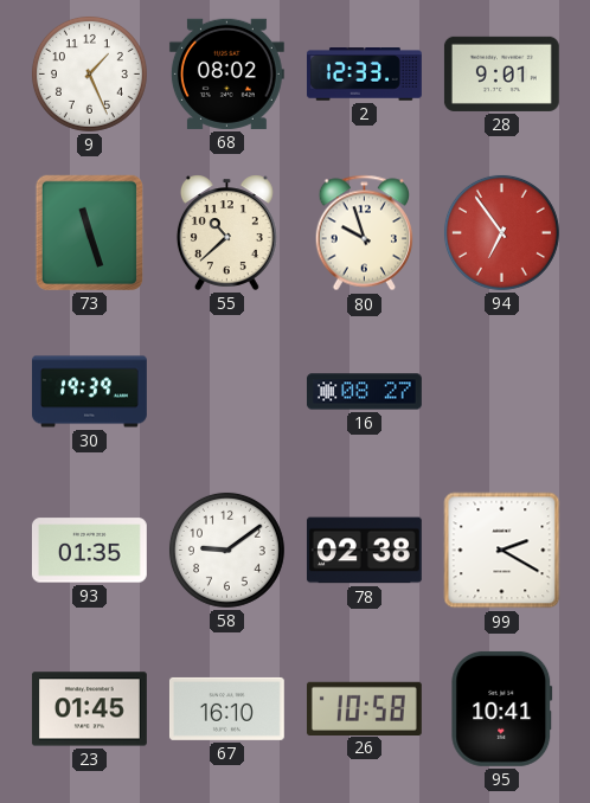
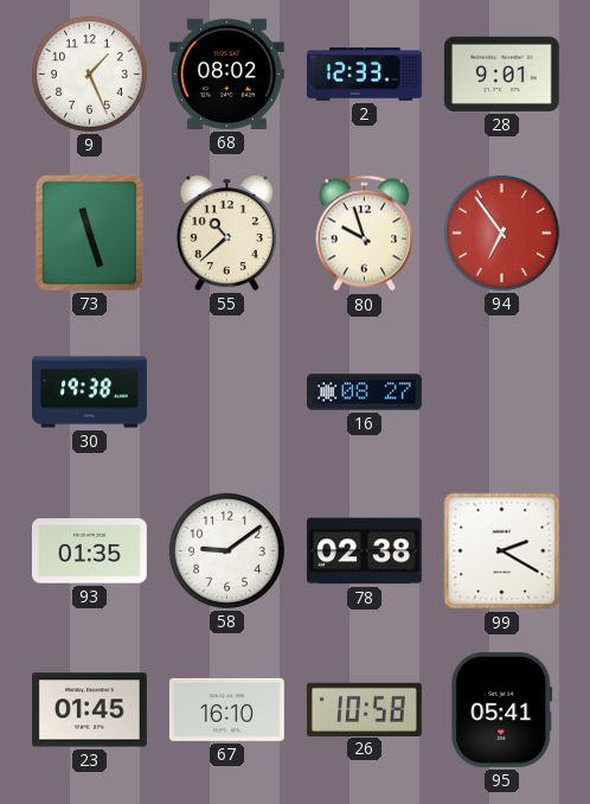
30: 19:39 -> 19:38 (90, 393)
95: 10:41 -> 05:41 (502, 709)
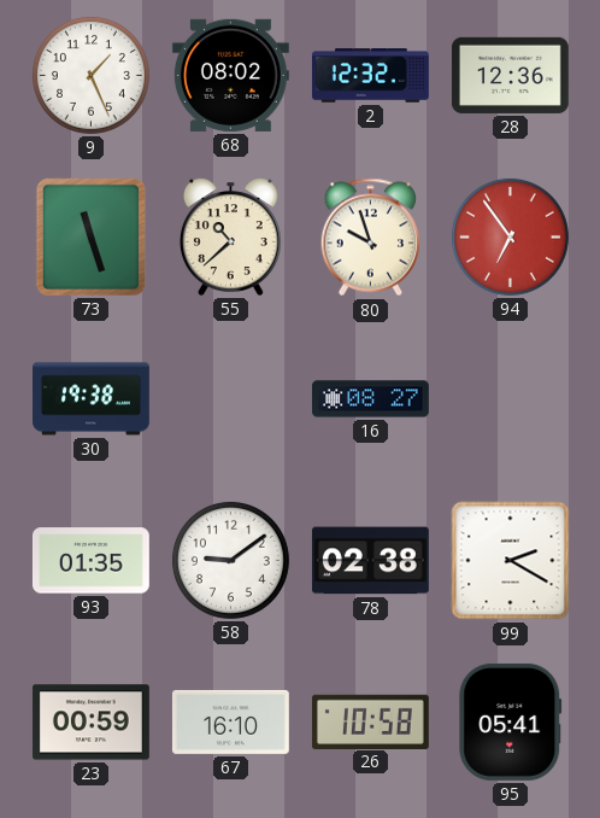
2: 12:33 -> 12:32 (370, 76)
28: 9:01 -> 12:36 (510, 75)
23: 01:45 -> 00:59 (90, 723)
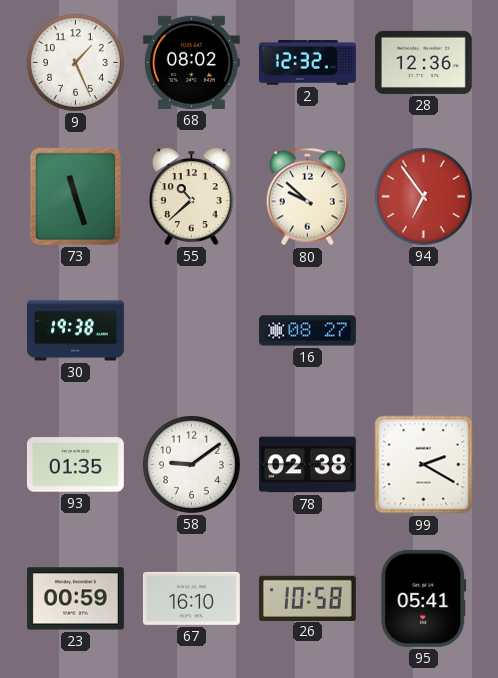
80: 9:57 -> 9:52 (307, 197)
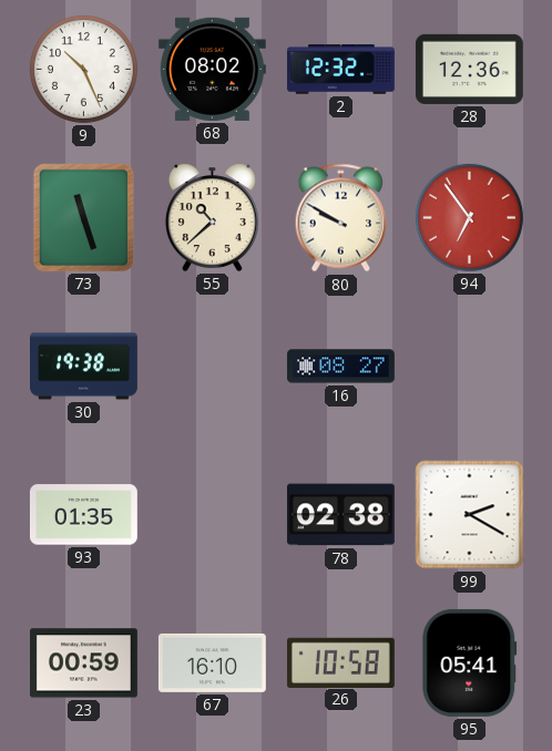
9: 1:26 -> 10:26 (83, 69)
80: 9:52 -> 9:50 (340, 218)
58: 9:09 -> none (191, 464)
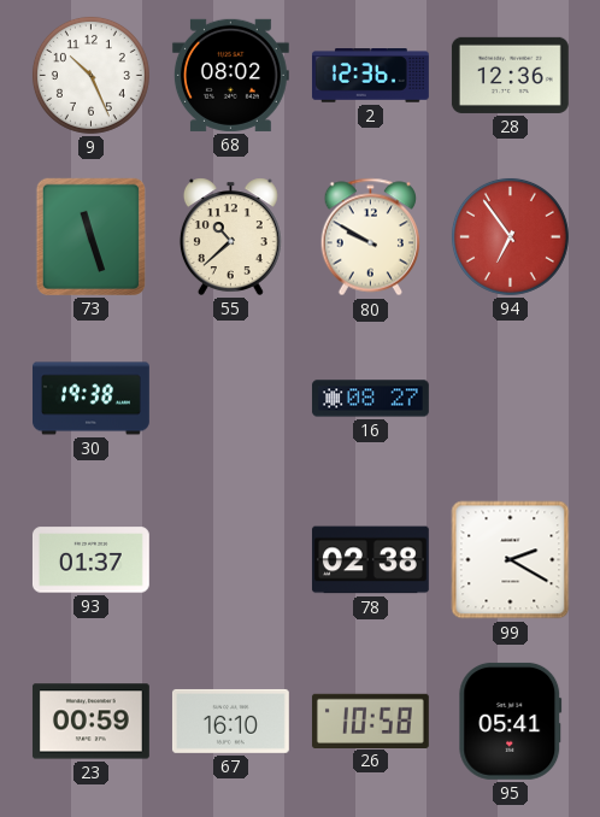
2: 12:32 -> 12:36 (370, 76)
93: 01:35 -> 01:37 (90, 560)
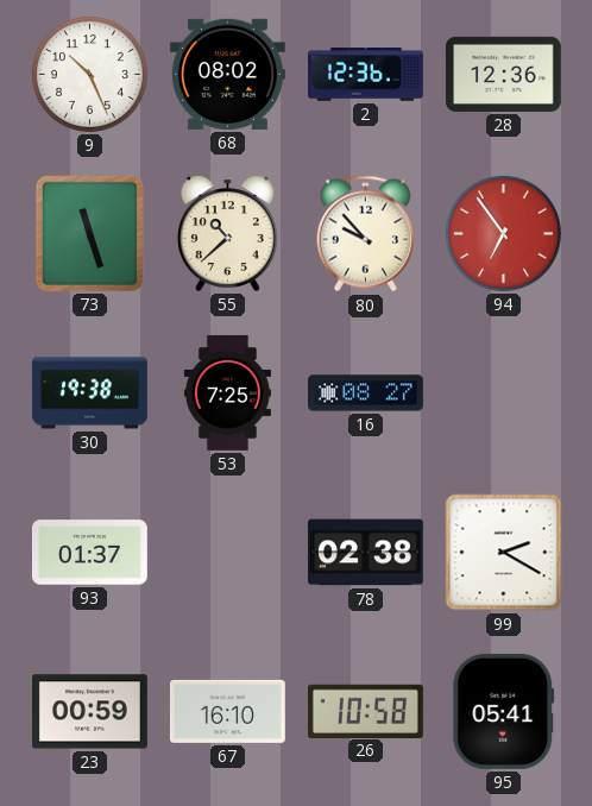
80: 9:50 -> 9:53 (365, 234)
53: none -> 7:25 (227, 393)
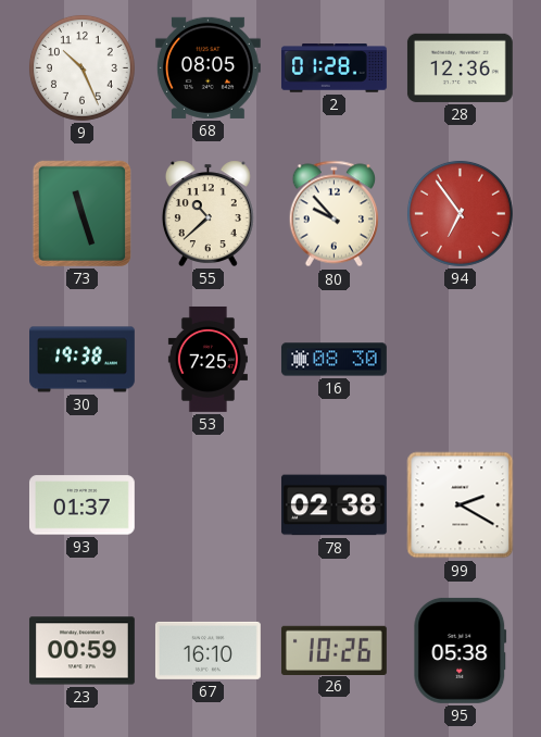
68: 08:02 -> 08:05 (207, 67)
2: 12:36 -> 01:28 (334, 68)
16: 08:27 -> 08:30 (334, 360)
26: 10:58 -> 10:26 (334, 650)
95: 05:41 -> 05:38 (461, 650)
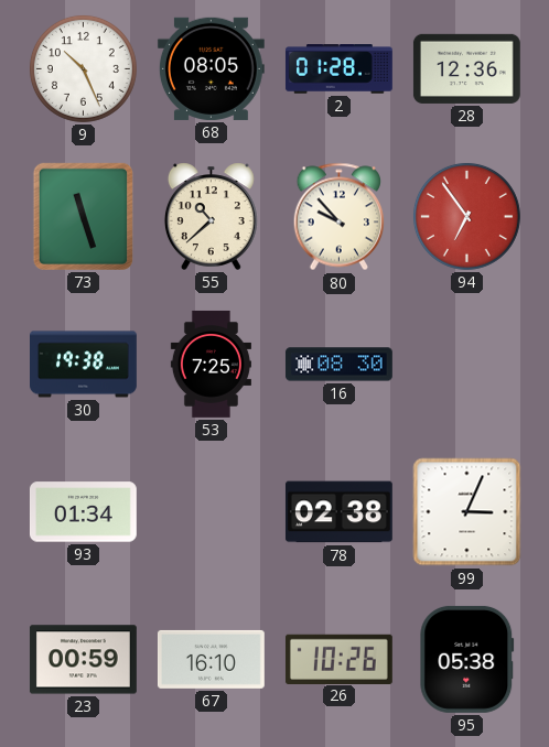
93: 01:37 -> 01:34 (83, 512)
99: 2:20 -> 3:04 (467, 512)
